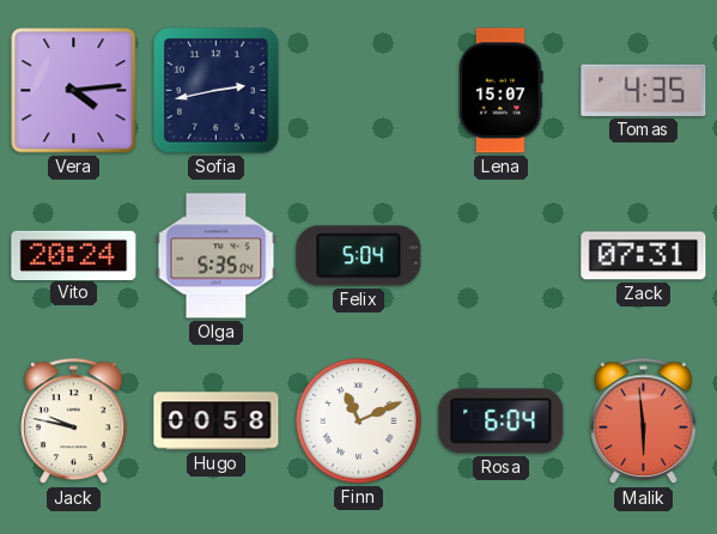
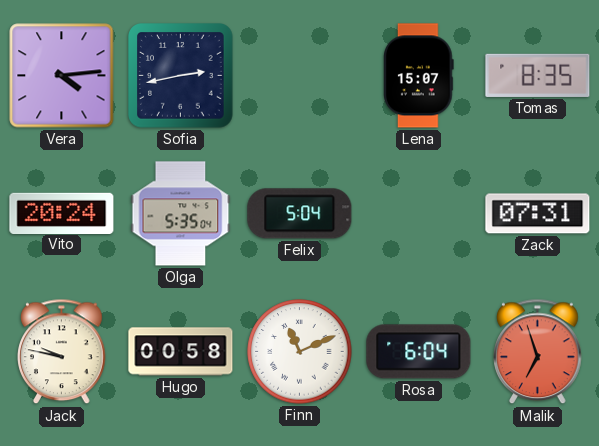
Tomas: 4:35 -> 8:35 (538, 75)
Malik: 5:59 -> 6:57 (538, 352)
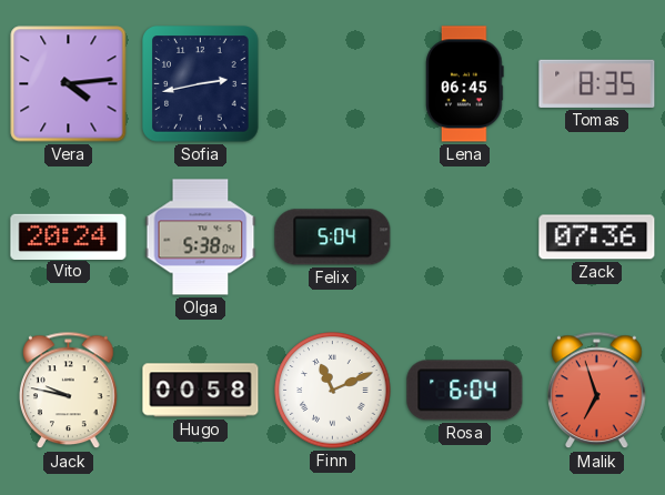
Lena: 15:07 -> 06:45 (465, 84)
Olga: 5:35 -> 5:38 (201, 238)
Zack: 07:31 -> 07:36 (597, 238)
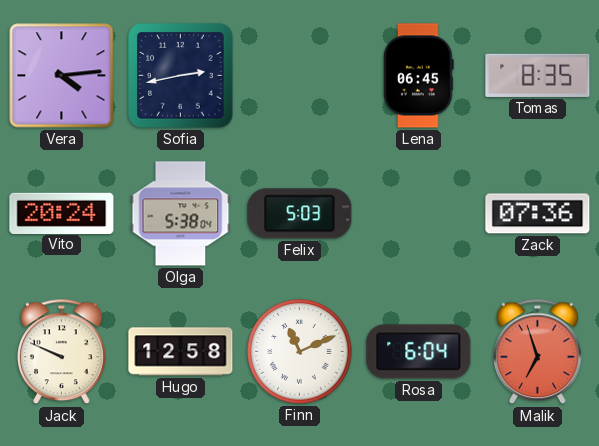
Felix: 5:04 -> 5:03 (300, 214)
Jack: 9:47 -> 9:49 (62, 352)
Hugo: 00:58 -> 12:58 (181, 352)
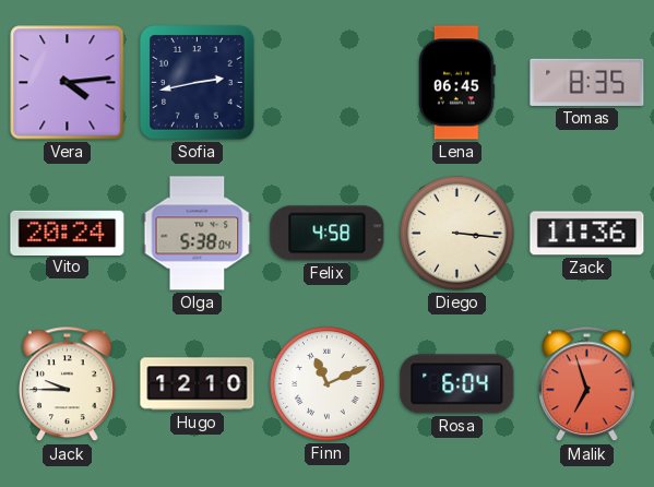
Felix: 5:03 -> 4:58 (328, 234)
Diego: none -> 3:16 (457, 234)
Zack: 07:36 -> 11:36 (587, 234)
Jack: 9:49 -> 9:45 (68, 384)
Hugo: 12:58 -> 12:10 (198, 384)
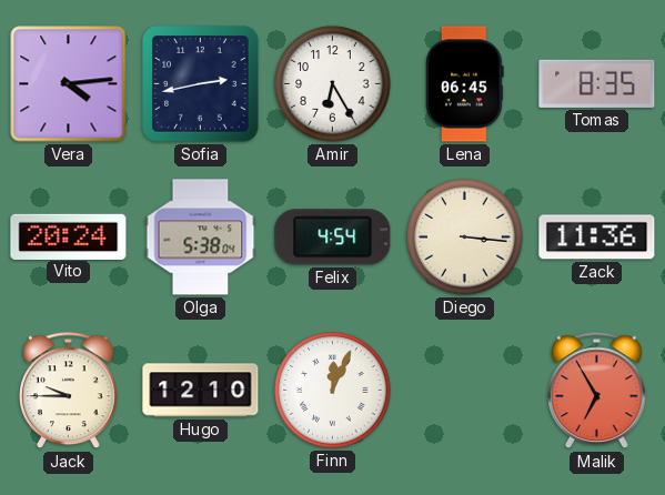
Amir: none -> 6:25 (333, 84)
Felix: 4:58 -> 4:54 (333, 238)
Finn: 11:11 -> 12:04 (333, 391)
Rosa: 6:04 -> none (457, 384)
Malik: 6:57 -> 6:55 (597, 391)
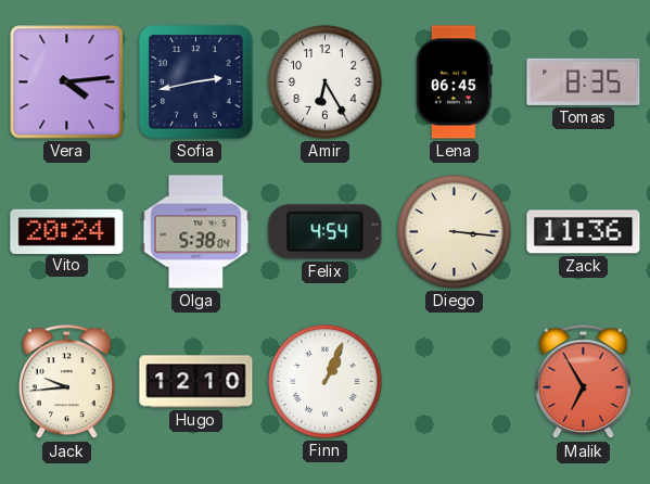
Jack: 9:45 -> 9:44 (67, 382)
Finn: 12:04 -> 1:04 (326, 382)
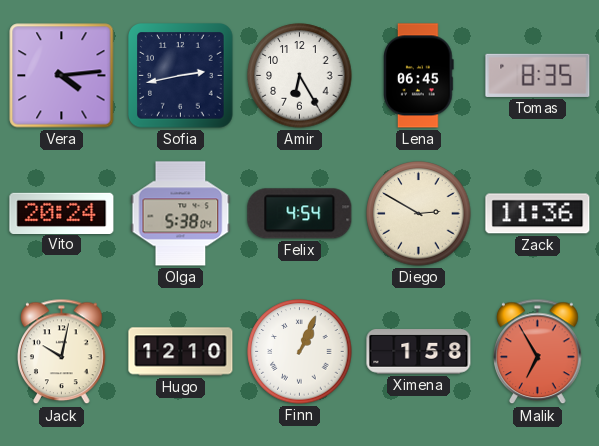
Diego: 3:16 -> 2:50 (419, 214)
Jack: 9:44 -> 10:02 (62, 352)
Ximena: none -> 1:58 (419, 352)
